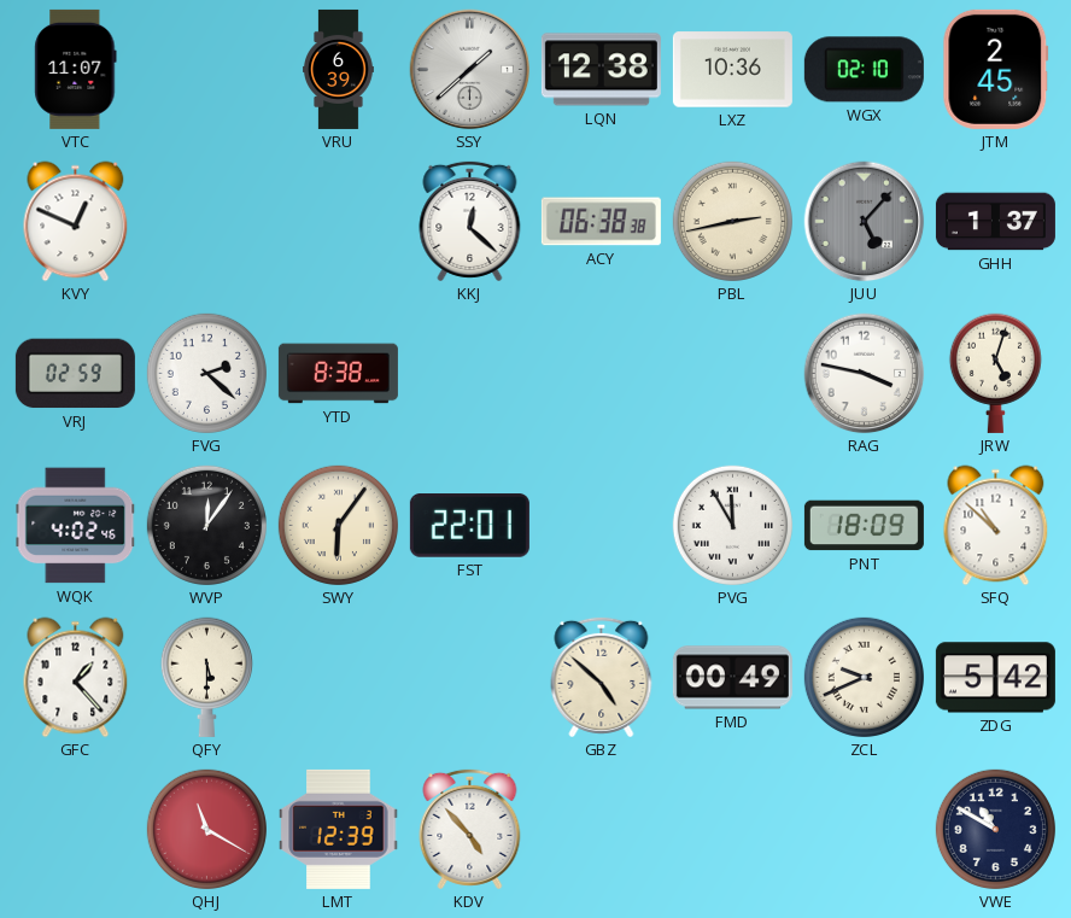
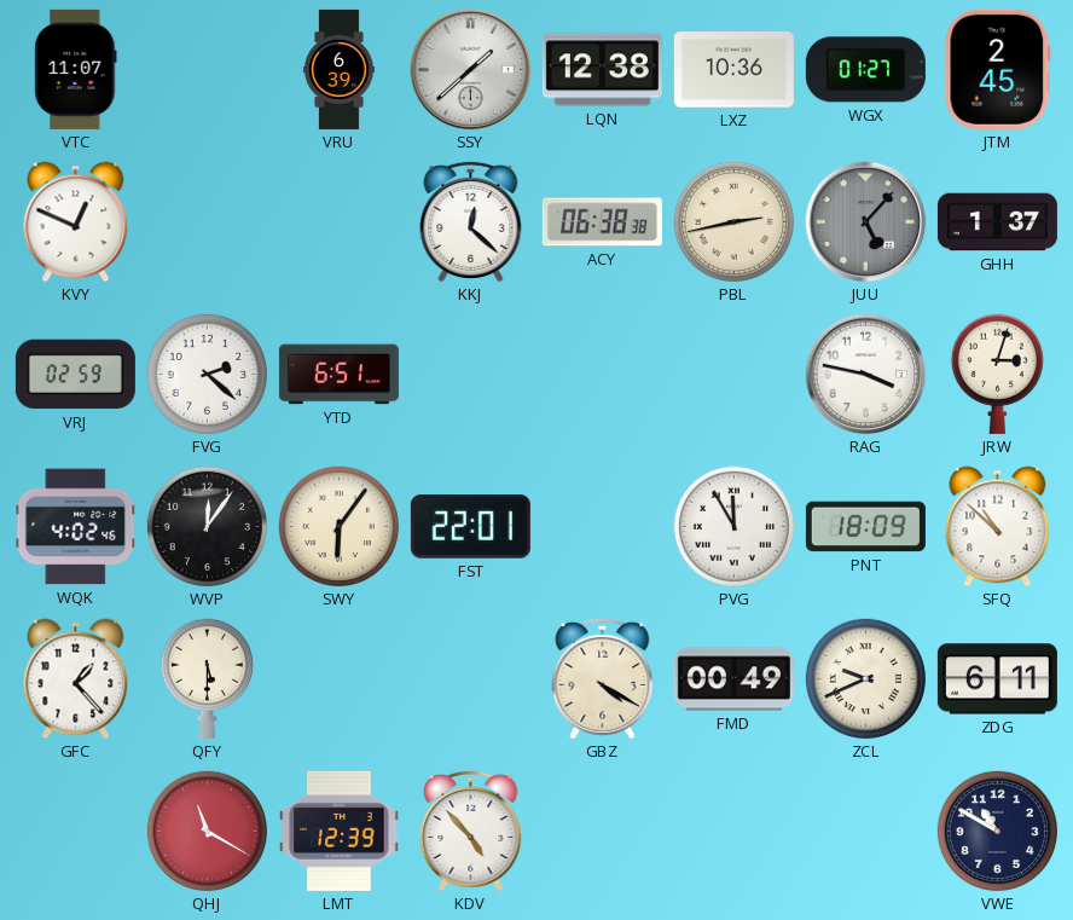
WGX: 02:10 -> 01:27 (865, 70)
YTD: 8:38 -> 6:51 (338, 375)
JRW: 5:03 -> 3:03 (997, 374)
GBZ: 4:52 -> 4:20 (603, 678)
ZDG: 5:42 -> 6:11 (997, 679)
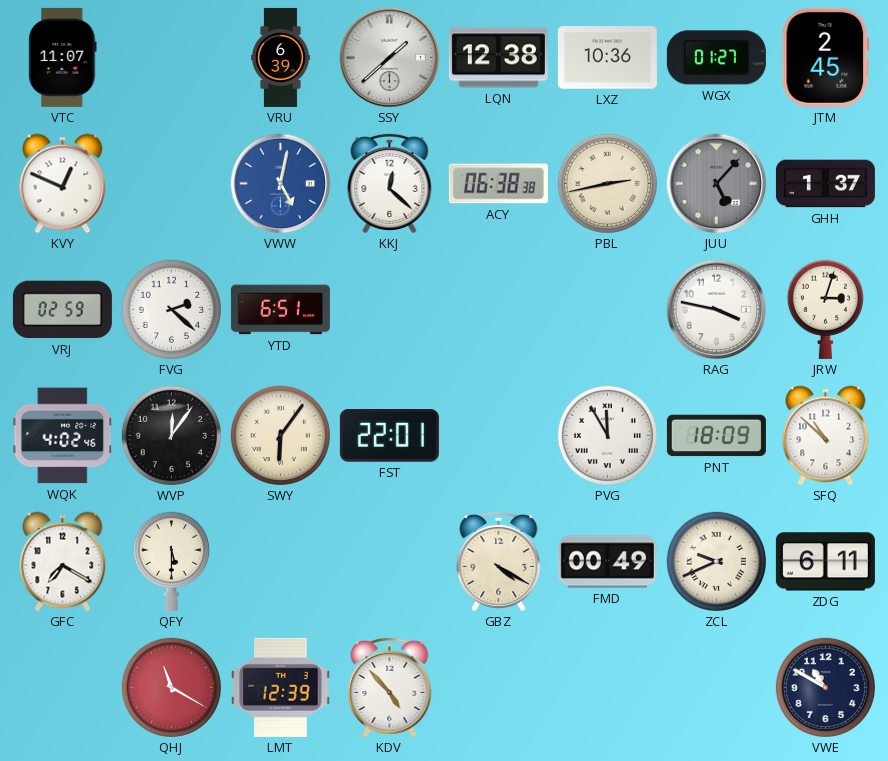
VWW: none -> 5:02 (281, 184)
GFC: 1:23 -> 7:20 (63, 562)
